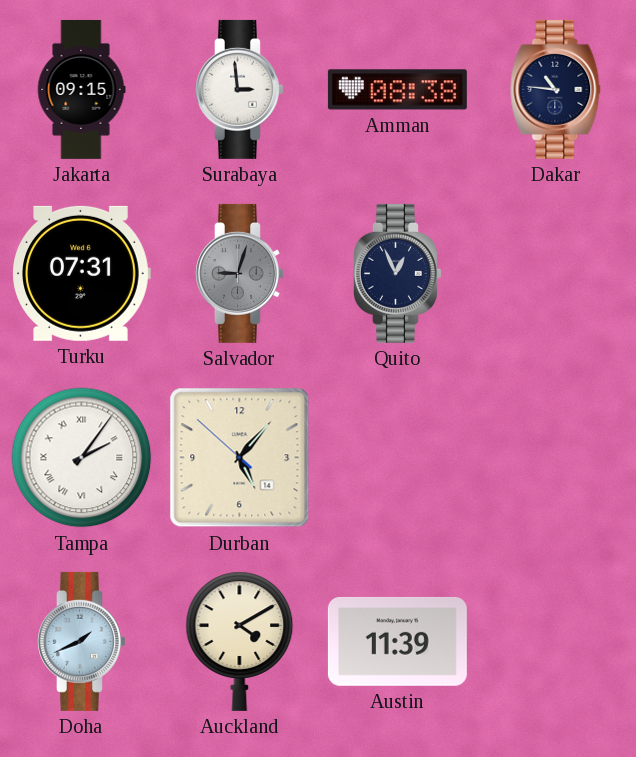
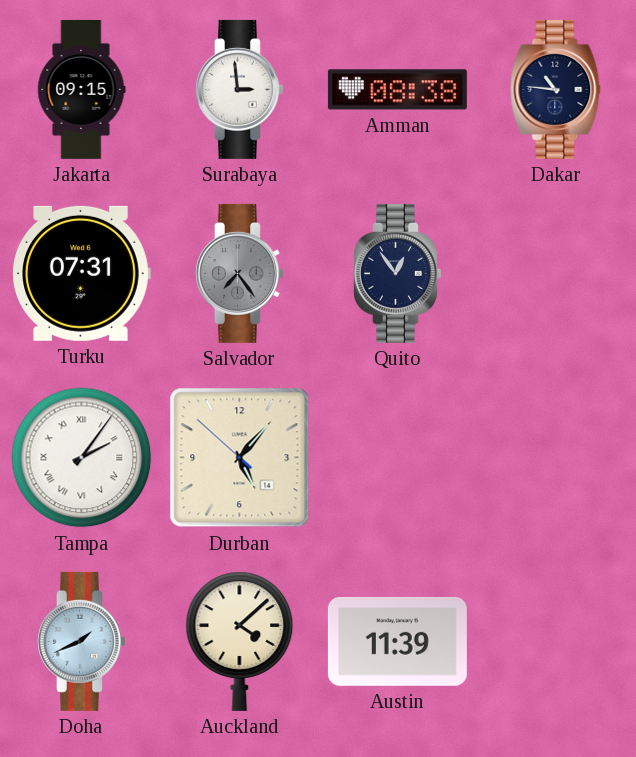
Salvador: 9:03 -> 7:24 (240, 273)
Quito: 12:56 -> 12:54 (398, 273)
Auckland: 4:10 -> 4:08 (240, 641)
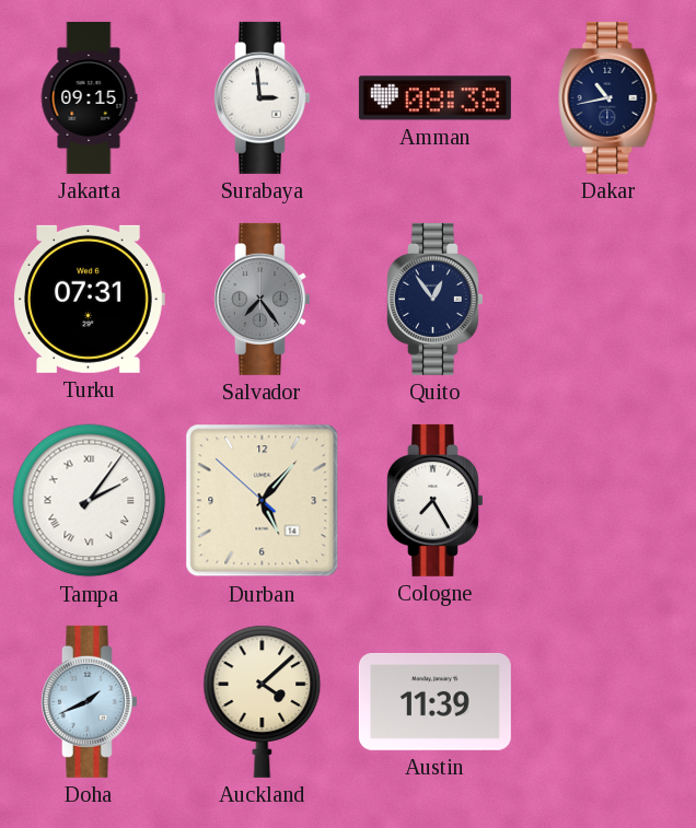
Dakar: 10:46 -> 10:43 (608, 97)
Cologne: none -> 7:25 (436, 500)
